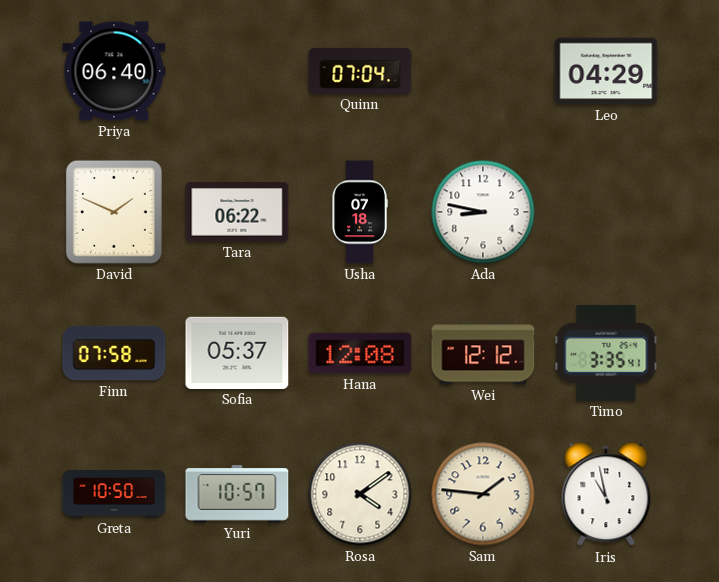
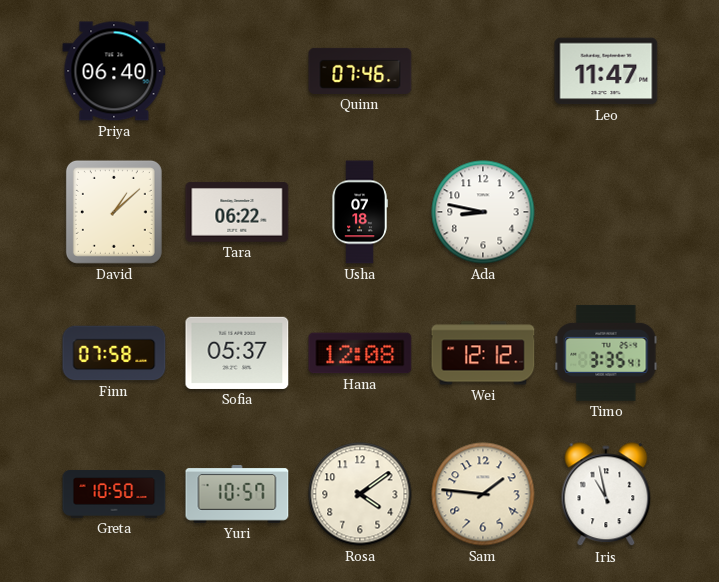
Quinn: 07:04 -> 07:46 (360, 71)
Leo: 04:29 -> 11:47 (606, 71)
David: 1:49 -> 1:08 (114, 212)
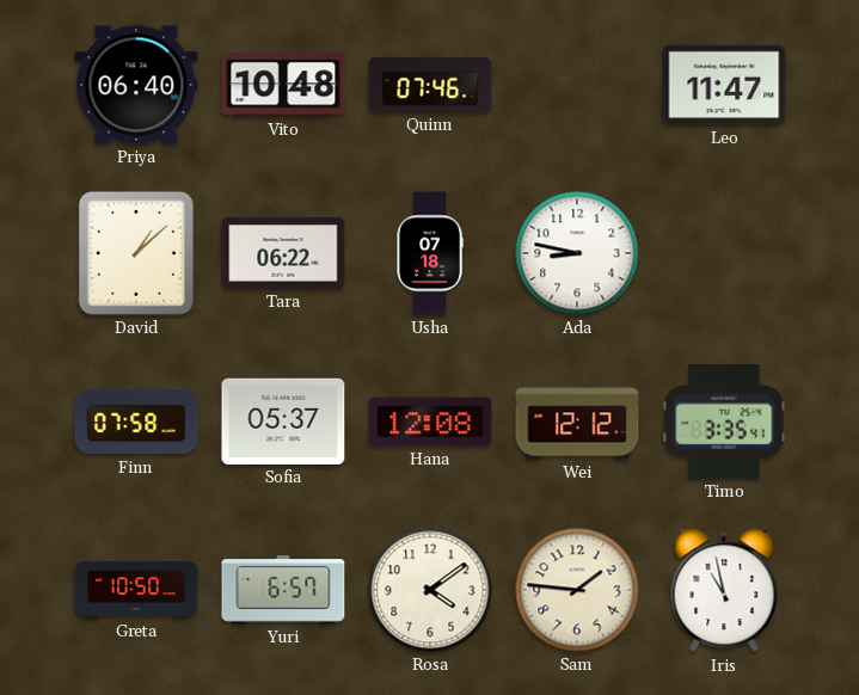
Vito: none -> 10:48 (283, 85)
Yuri: 10:57 -> 6:57 (283, 591)
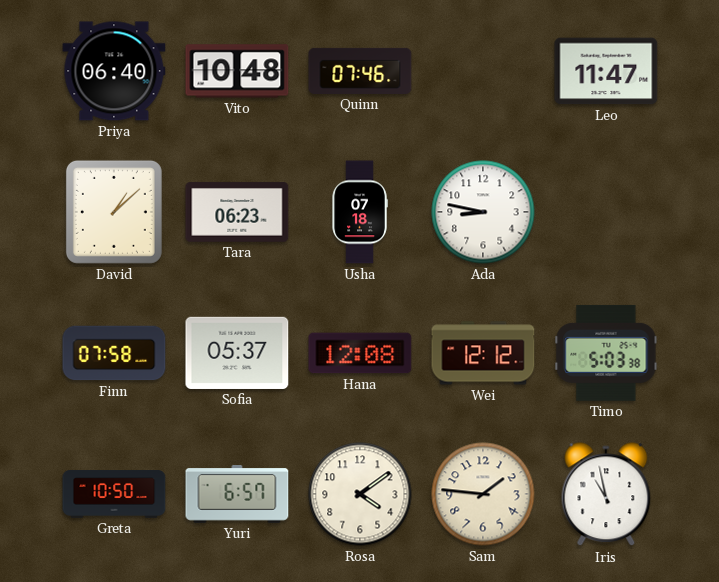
Tara: 06:22 -> 06:23 (237, 212)
Timo: 3:35 -> 5:03 (606, 353)
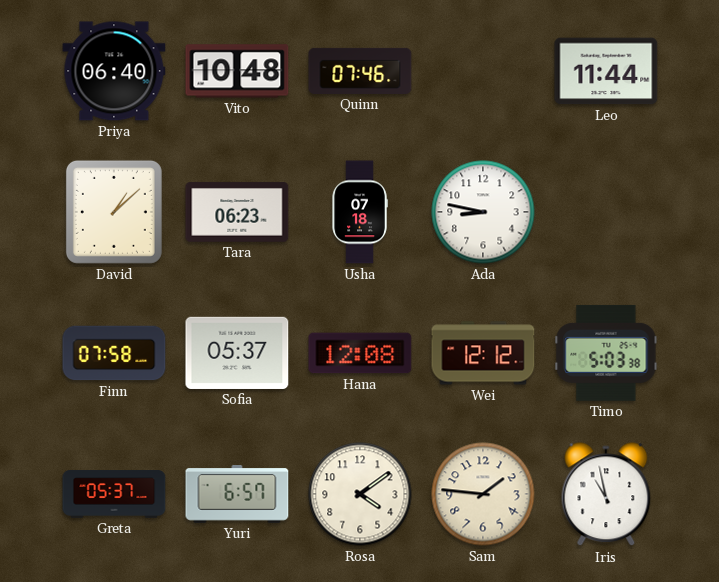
Leo: 11:47 -> 11:44 (606, 71)
Greta: 10:50 -> 05:37 (114, 494)
